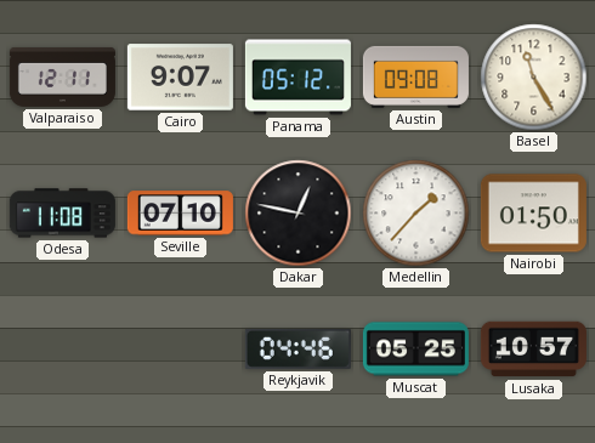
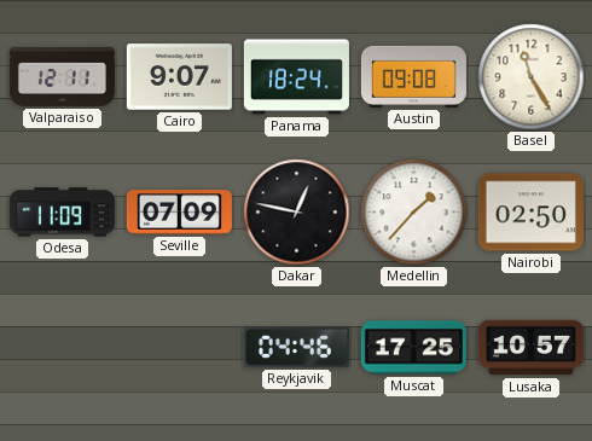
Panama: 05:12 -> 18:24 (296, 77)
Odesa: 11:08 -> 11:09 (62, 213)
Seville: 07:10 -> 07:09 (179, 213)
Nairobi: 01:50 -> 02:50 (530, 213)
Muscat: 05:25 -> 17:25 (413, 348)
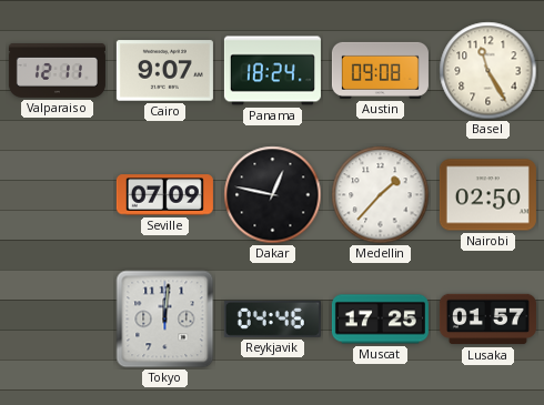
Odesa: 11:09 -> none (62, 213)
Tokyo: none -> 12:01 (165, 320)
Lusaka: 10:57 -> 01:57 (487, 320)
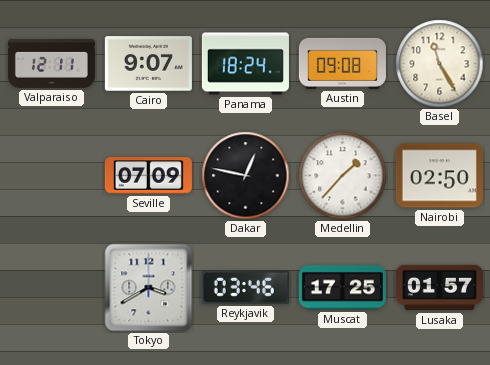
Tokyo: 12:01 -> 3:40 (149, 288)
Reykjavik: 04:46 -> 03:46 (245, 287)
